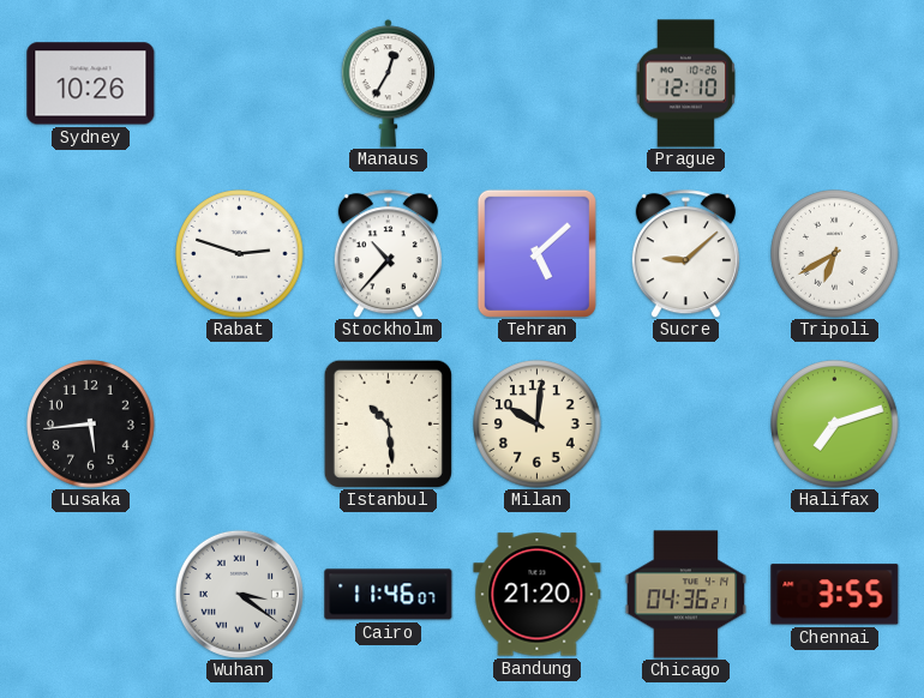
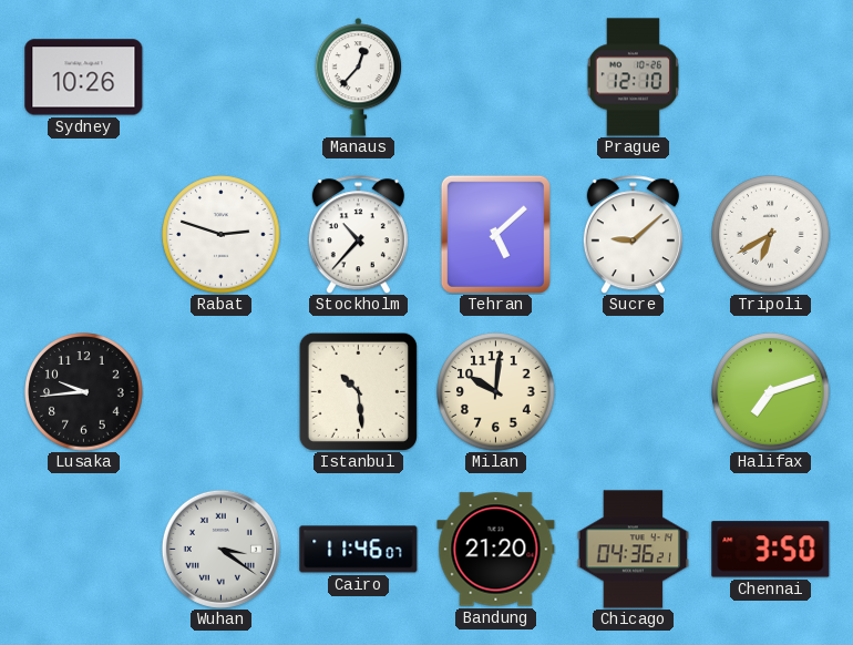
Manaus: 12:35 -> 12:37 (359, 78)
Lusaka: 5:44 -> 9:44 (84, 392)
Chennai: 3:55 -> 3:50 (771, 550)
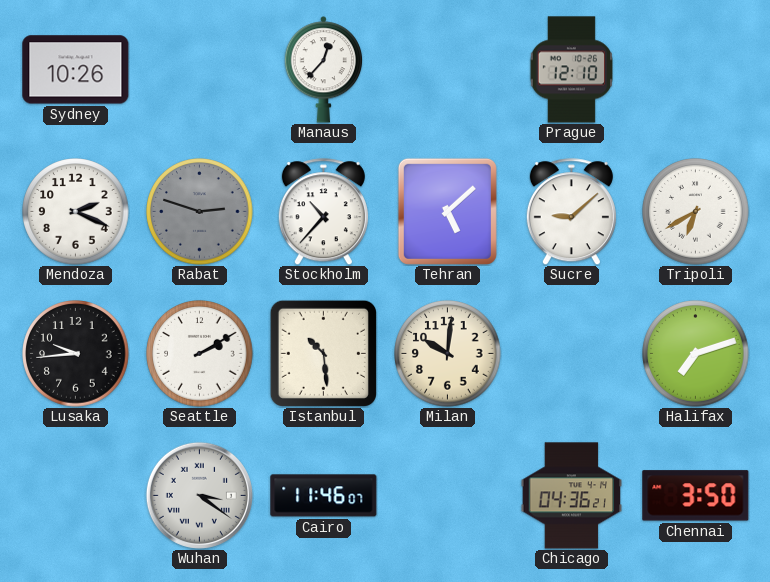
Mendoza: none -> 2:19 (76, 212)
Rabat dial: white -> grey (200, 212)
Seattle: none -> 2:10 (200, 354)
Bandung: 21:20 -> none (496, 550)
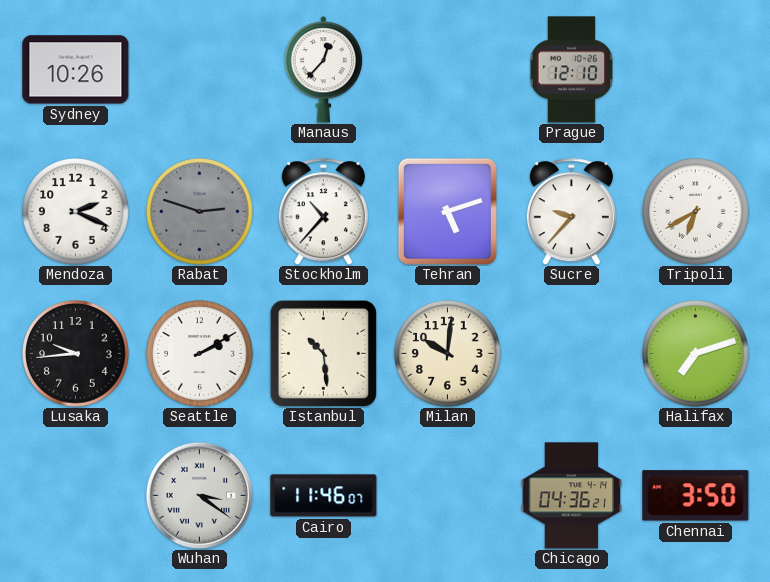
Tehran: 5:08 -> 5:12 (447, 211)
Sucre: 9:08 -> 9:37 (571, 212)
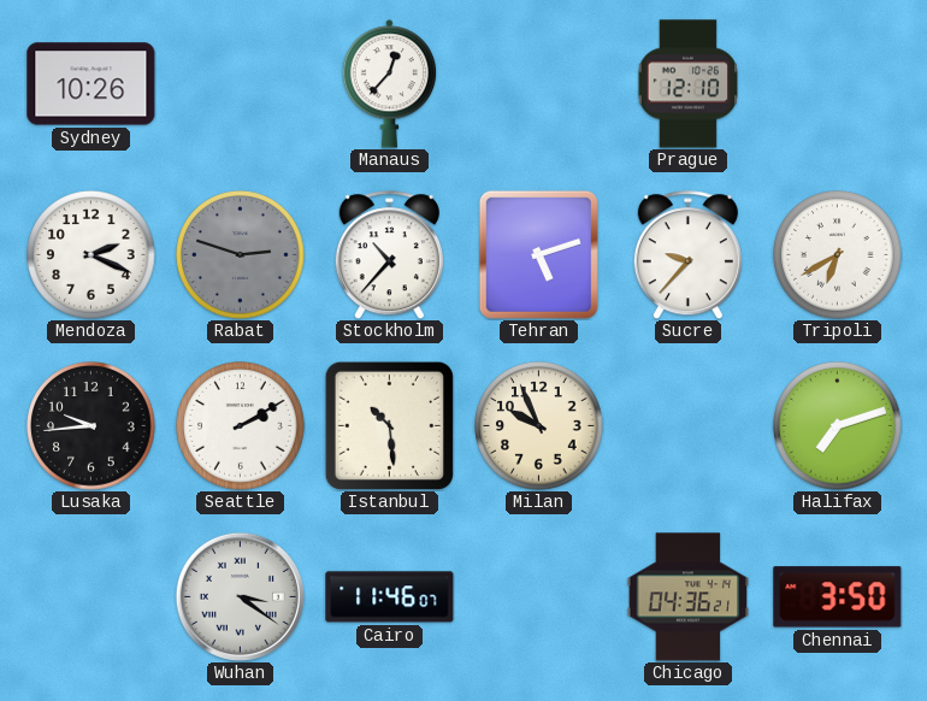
Milan: 10:01 -> 9:56 (539, 426)
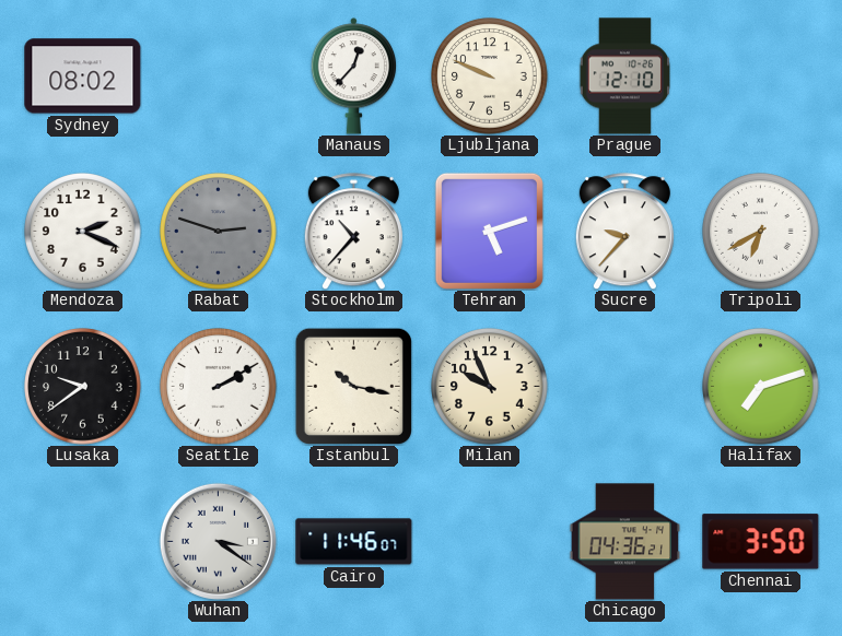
Sydney: 10:26 -> 08:02 (83, 76)
Ljubljana: none -> 9:49 (490, 76)
Lusaka: 9:44 -> 9:39 (83, 387)
Istanbul: 10:29 -> 10:17 (353, 386)
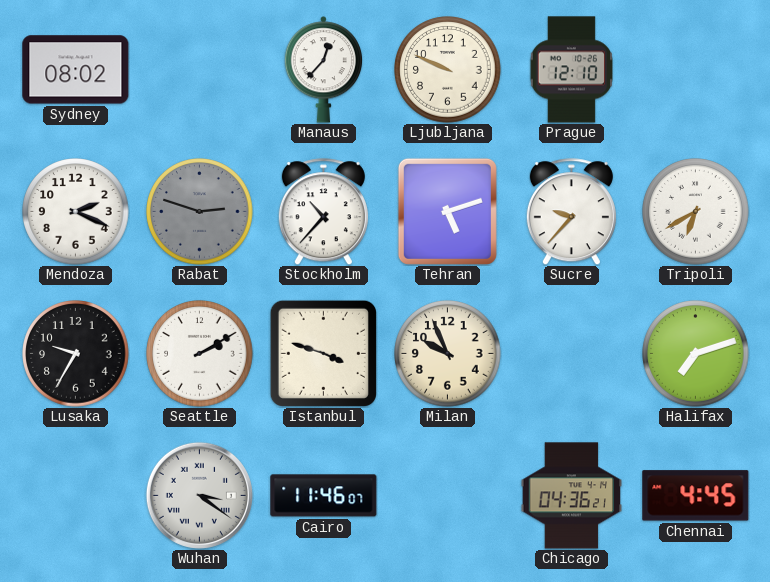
Lusaka: 9:39 -> 9:35 (76, 354)
Istanbul: 10:17 -> 3:48 (323, 353)
Chennai: 3:50 -> 4:45 (696, 496)
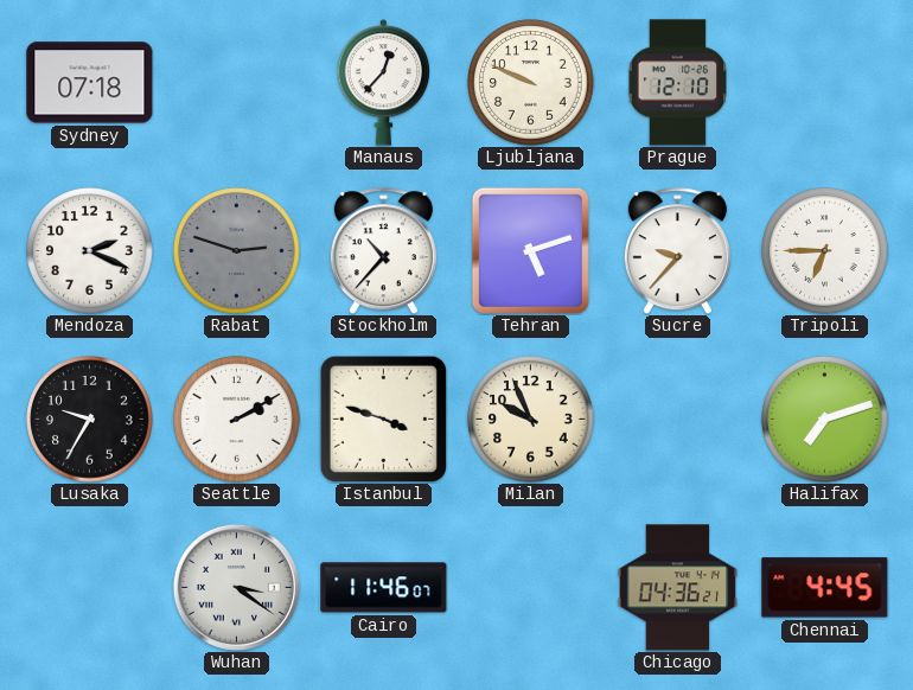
Sydney: 08:02 -> 07:18 (90, 83)
Tripoli: 6:40 -> 6:45 (825, 251)
